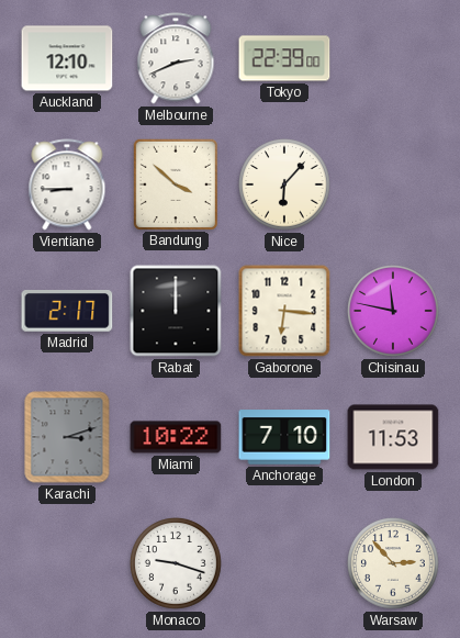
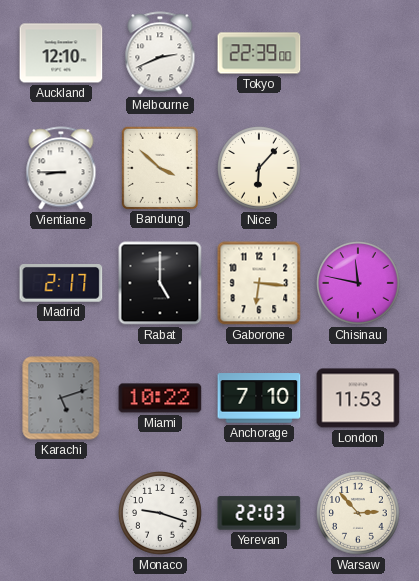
Rabat: 12:00 -> 5:00 (160, 283)
Karachi: 3:12 -> 5:12 (61, 398)
Yerevan: none -> 22:03 (259, 513)
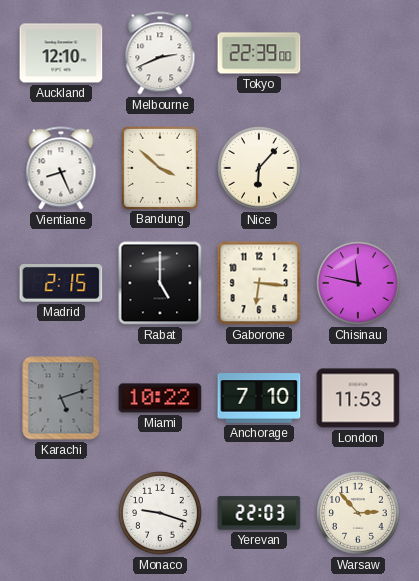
Vientiane: 8:45 -> 8:26 (61, 168)
Madrid: 2:17 -> 2:15 (61, 284)
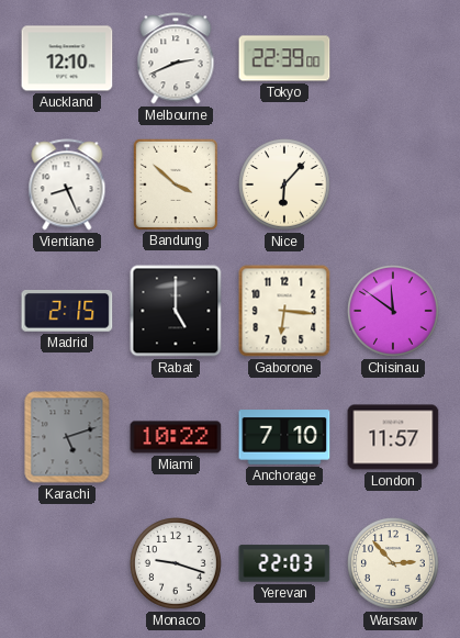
Chisinau: 11:47 -> 11:51 (394, 312)
London: 11:53 -> 11:57 (393, 437)
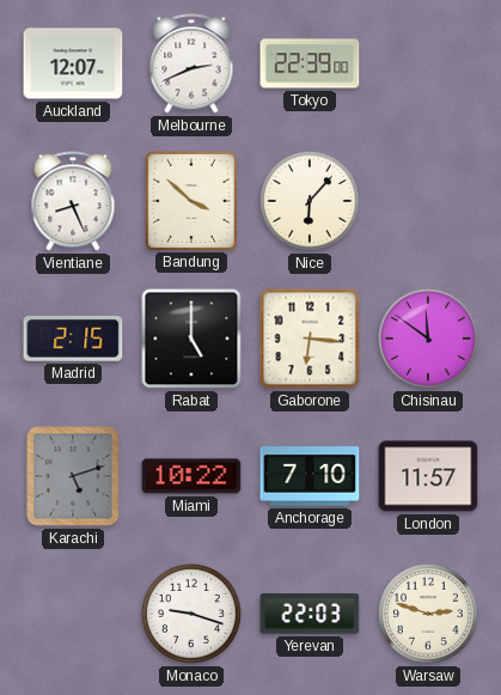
Auckland: 12:10 -> 12:07 (73, 63)
Warsaw: 2:53 -> 2:48 (429, 615)
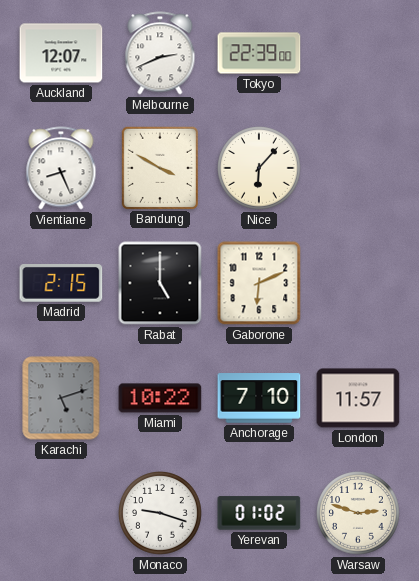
Bandung: 3:52 -> 3:50 (160, 167)
Gaborone: 6:16 -> 6:11 (259, 283)
Chisinau: 11:51 -> none (429, 340)
Yerevan: 22:03 -> 01:02 (259, 513)
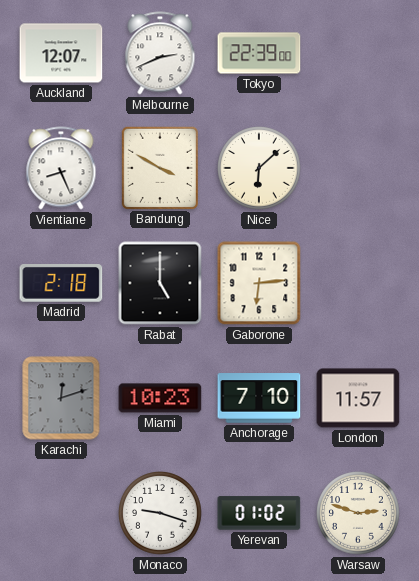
Nice: 6:07 -> 6:08 (260, 169)
Madrid: 2:15 -> 2:18 (61, 284)
Gaborone: 6:11 -> 6:14 (259, 283)
Karachi: 5:12 -> 12:12 (61, 398)
Miami: 10:22 -> 10:23 (160, 398)
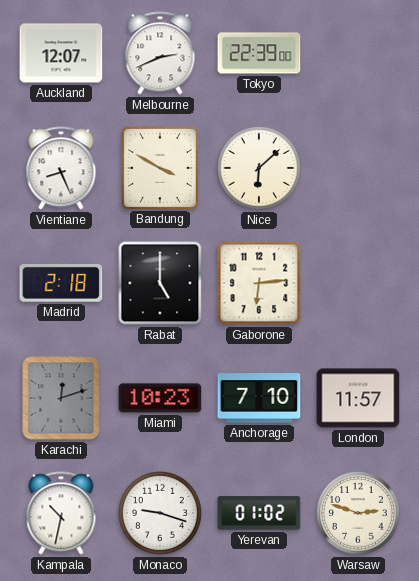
Kampala: none -> 10:32 (61, 513)
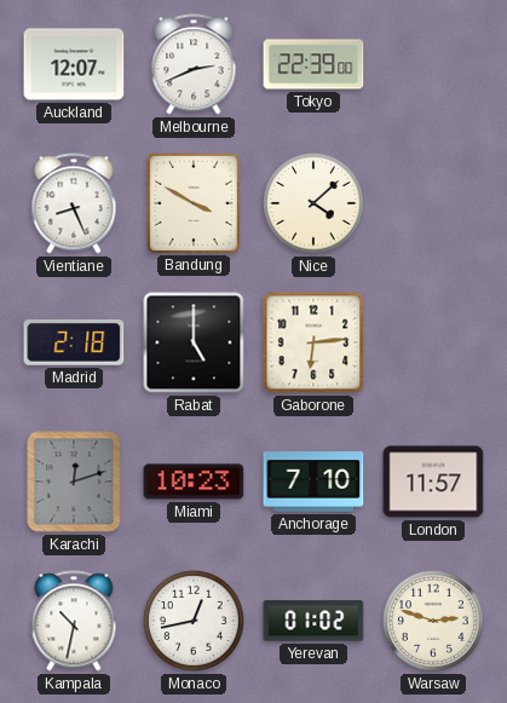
Nice: 6:08 -> 4:08 (315, 204)
Monaco: 9:18 -> 12:43 (195, 622)
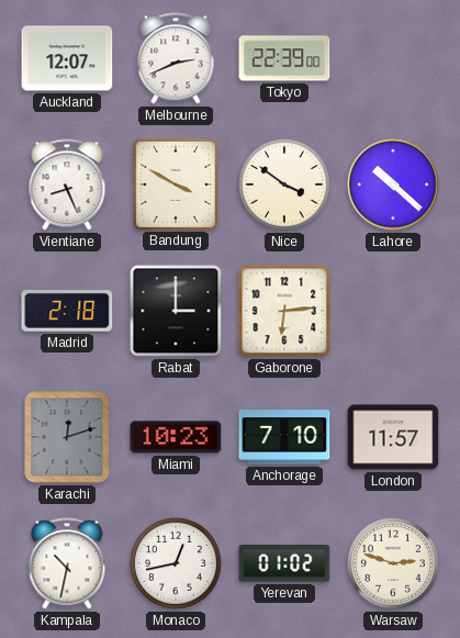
Nice: 4:08 -> 3:51 (285, 186)
Lahore: none -> 10:22 (393, 184)
Rabat: 5:00 -> 3:00 (176, 311)
